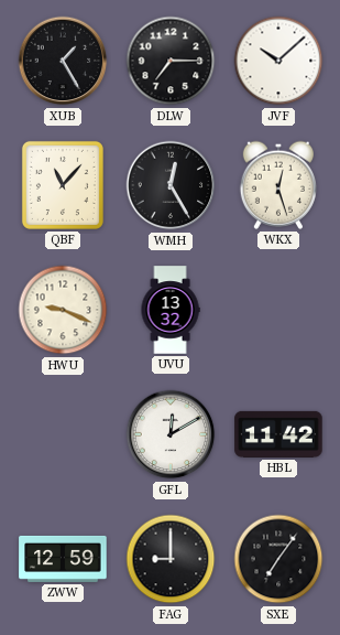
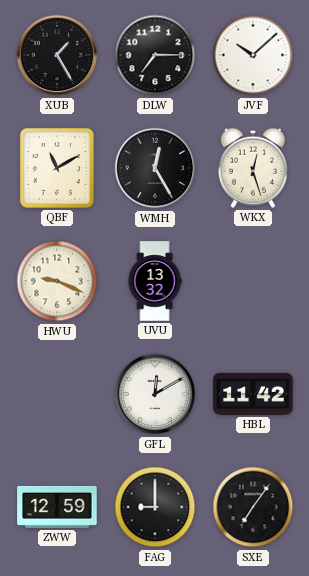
QBF: 11:07 -> 11:10 (57, 168)
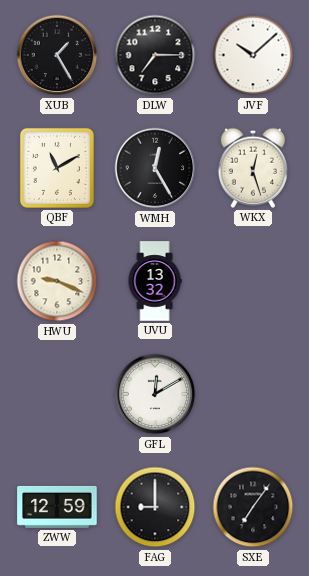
HBL: 11:42 -> none (253, 394)
